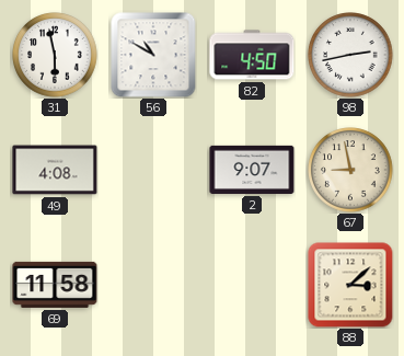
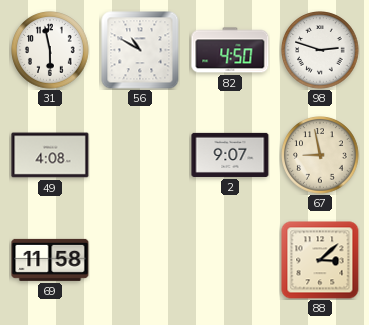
98: 2:43 -> 2:48 (320, 50)
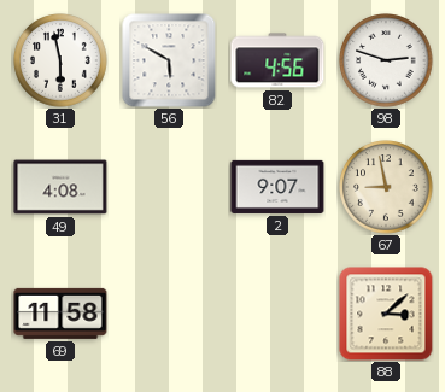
56: 10:50 -> 5:50 (169, 60)
82: 4:50 -> 4:56 (277, 60)
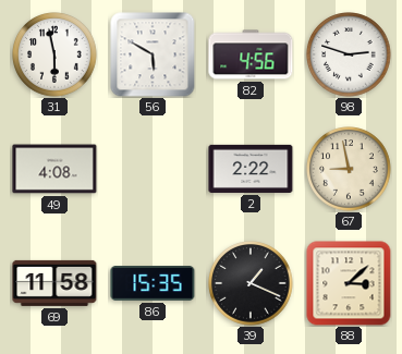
2: 9:07 -> 2:22 (251, 169)
86: none -> 15:35 (153, 283)
39: none -> 1:19 (251, 283)
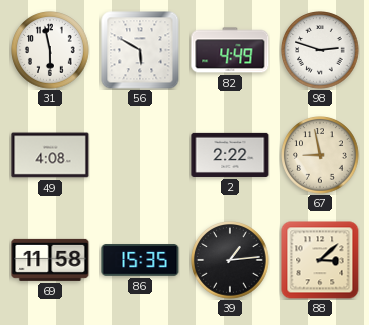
82: 4:56 -> 4:49 (230, 50)
39: 1:19 -> 1:14 (230, 260)
